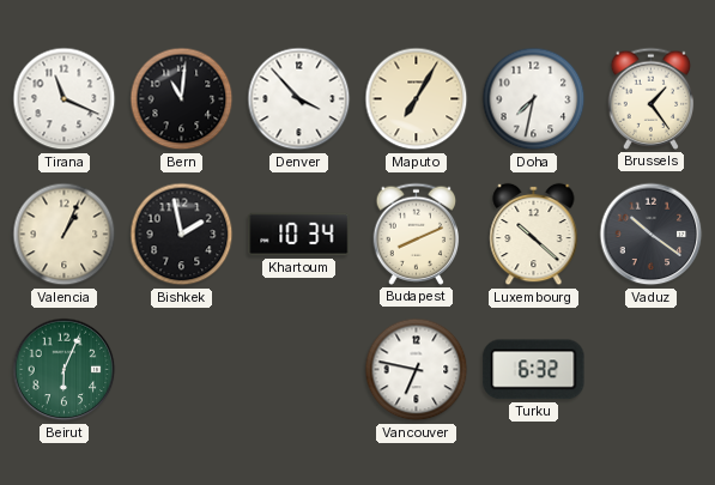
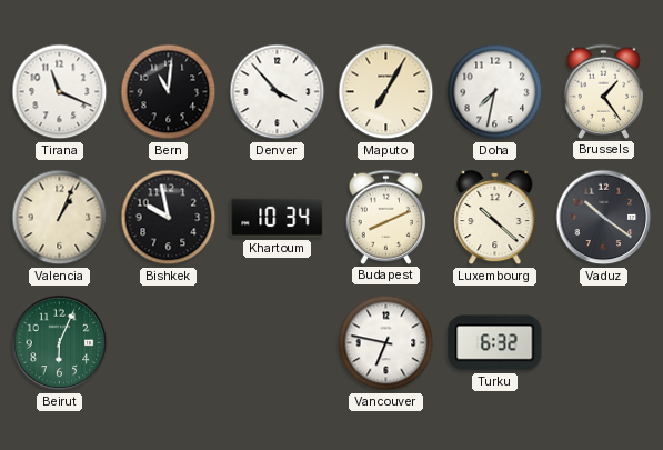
Bishkek: 1:58 -> 9:58 (169, 218)
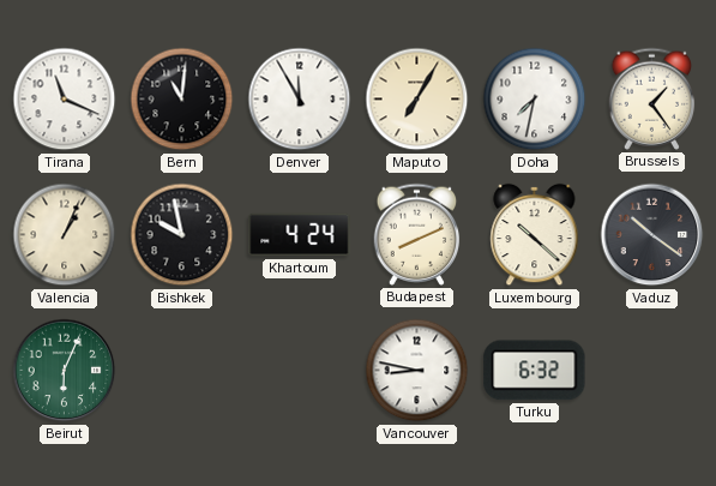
Denver: 3:53 -> 11:55 (300, 100)
Khartoum: 10:34 -> 4:24 (300, 235)
Vancouver: 6:47 -> 8:47 (417, 371)
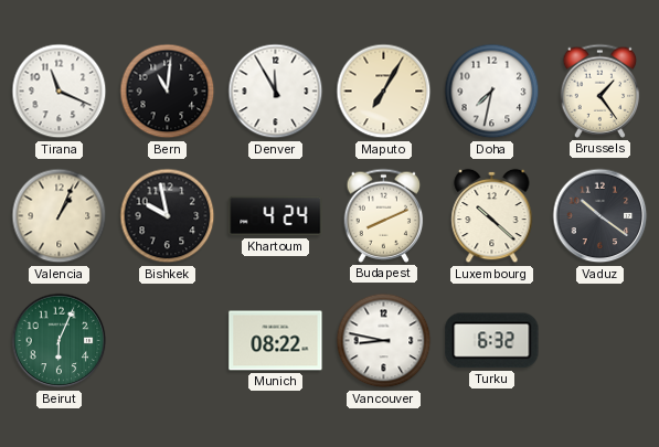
Munich: none -> 08:22 (276, 341)
